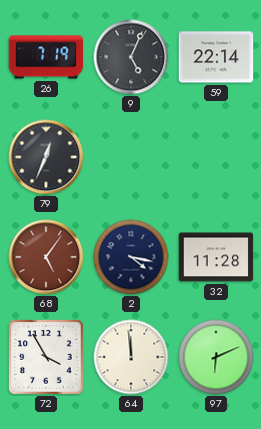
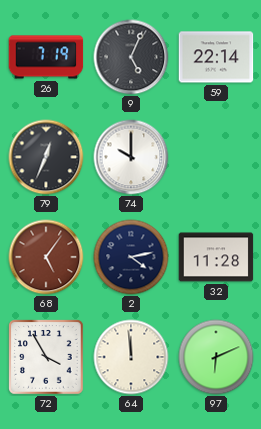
74: none -> 10:00 (131, 157)
2: 4:17 -> 4:13 (131, 257)
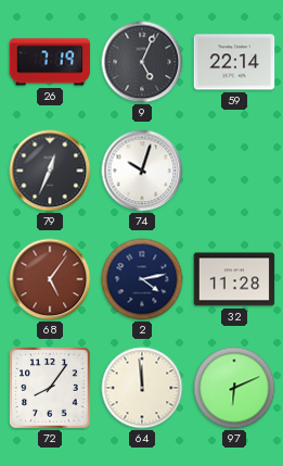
74: 10:00 -> 10:03 (142, 171)
72: 3:55 -> 8:06 (50, 388)
